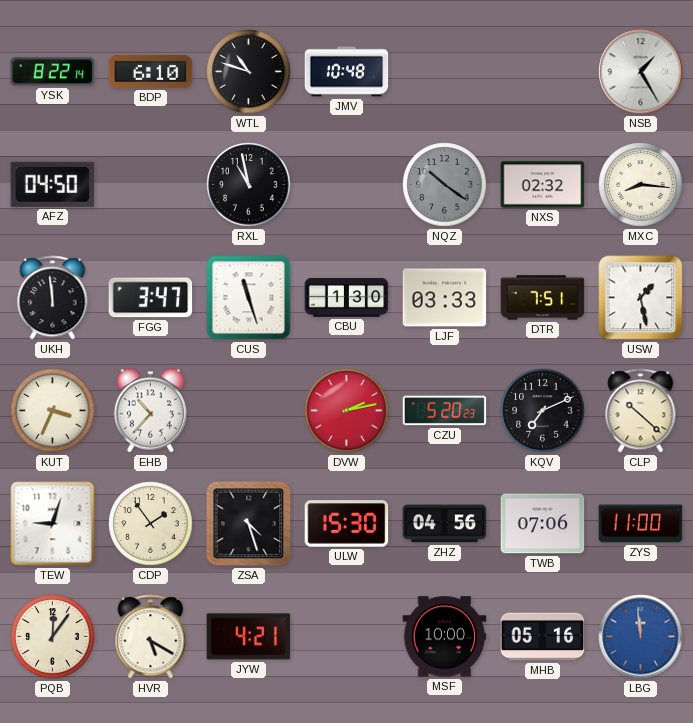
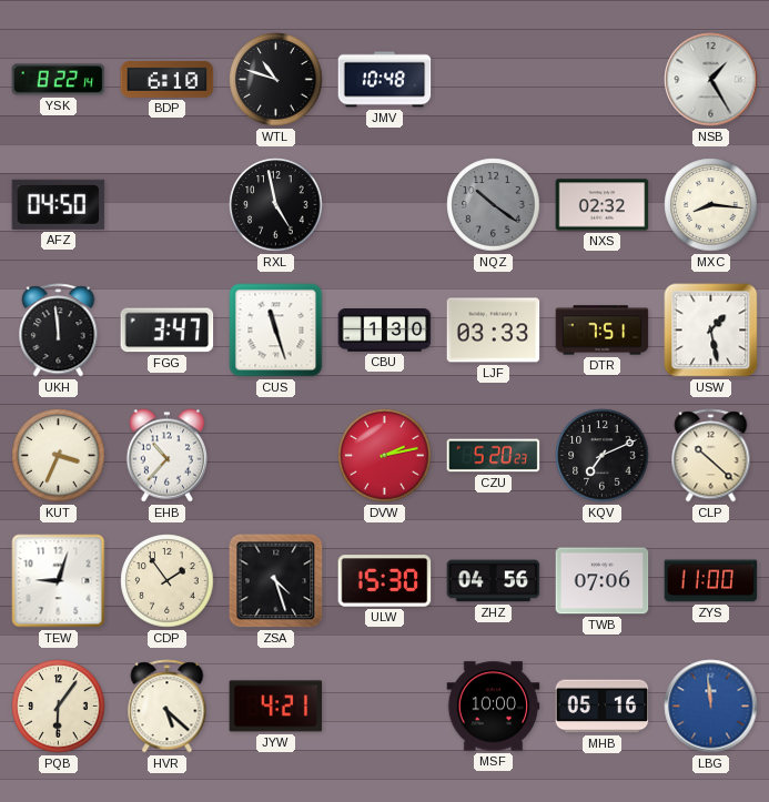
RXL: 10:58 -> 4:58 (276, 205)
PQB: 12:06 -> 6:06 (59, 707)
HVR: 5:20 -> 5:22 (168, 707)
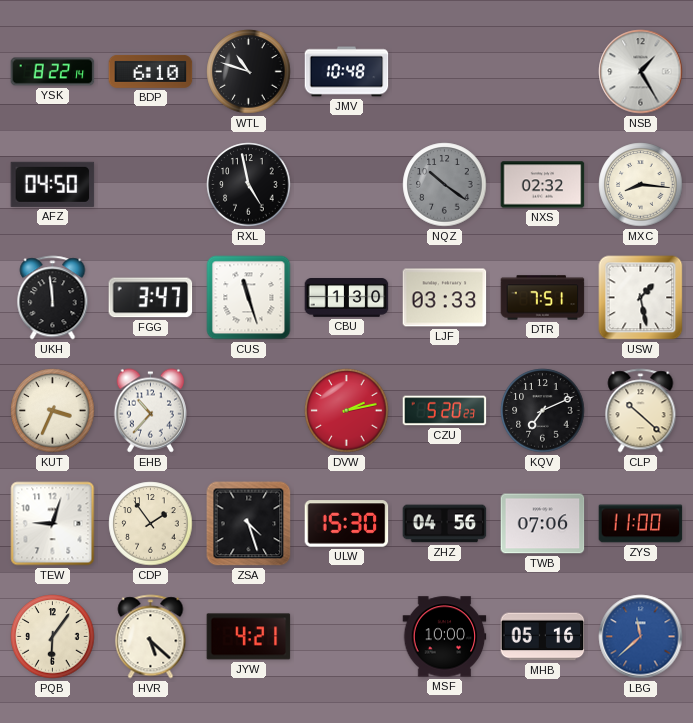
LBG: 11:59 -> 11:38 (641, 637)
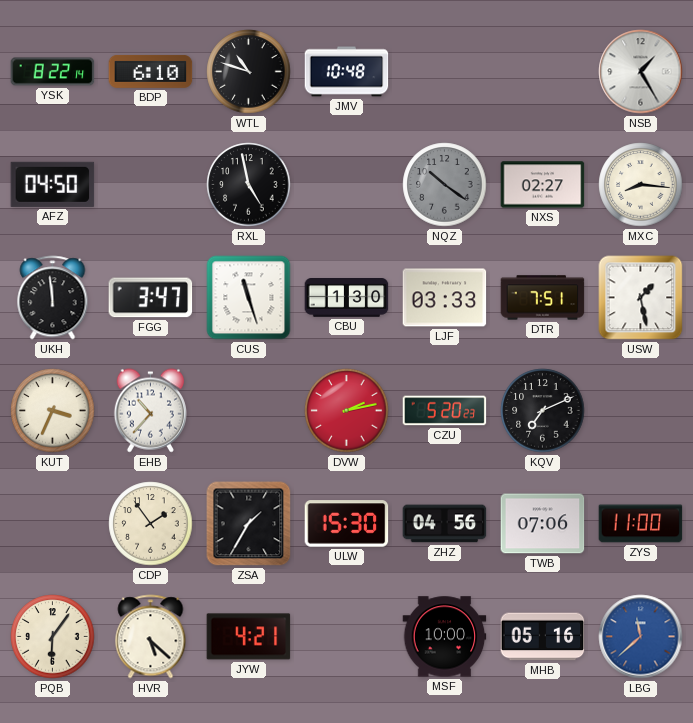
NXS: 02:32 -> 02:27 (543, 185)
CLP: 10:22 -> none (641, 411)
TEW: 9:03 -> none (53, 524)
ZSA: 4:27 -> 1:35 (249, 524)
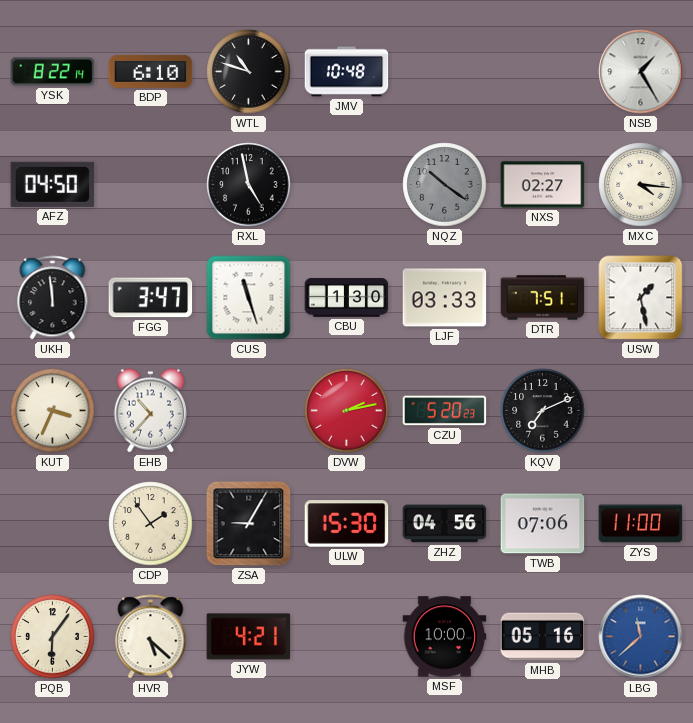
MXC: 8:16 -> 4:16 (641, 185)
ZSA: 1:35 -> 9:05 (249, 524)
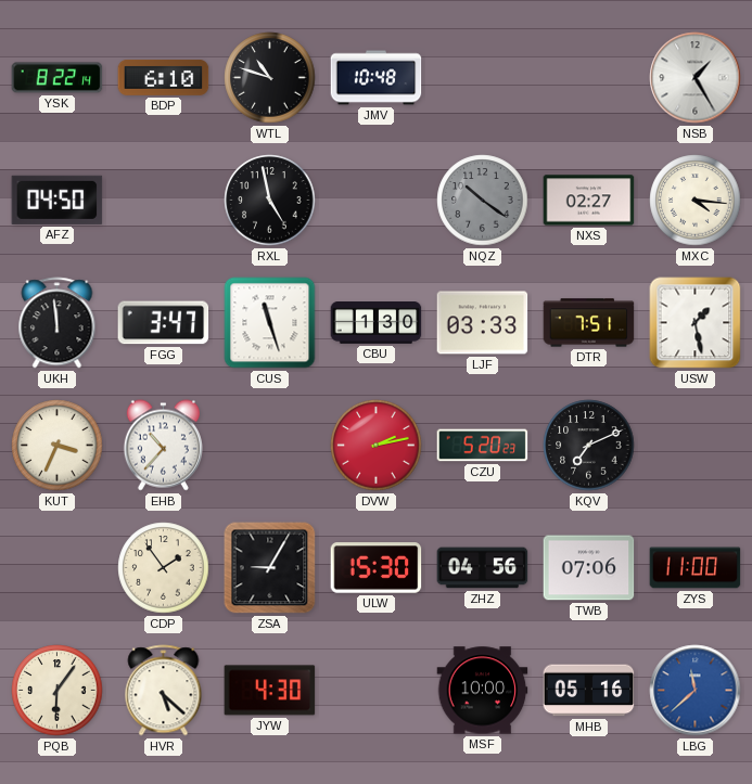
JYW: 4:21 -> 4:30 (270, 691)
